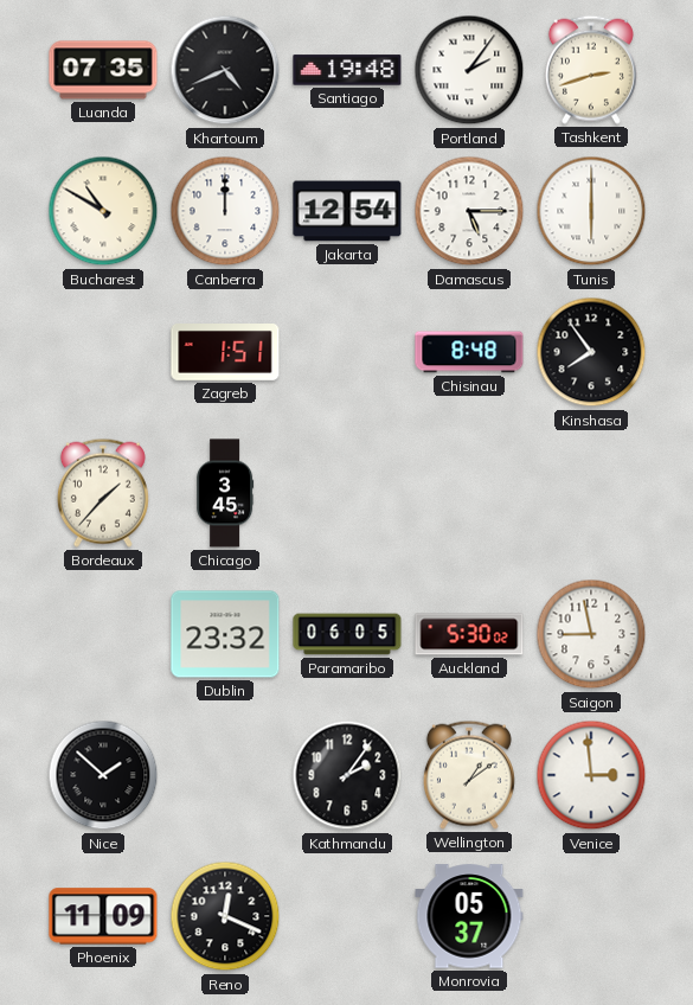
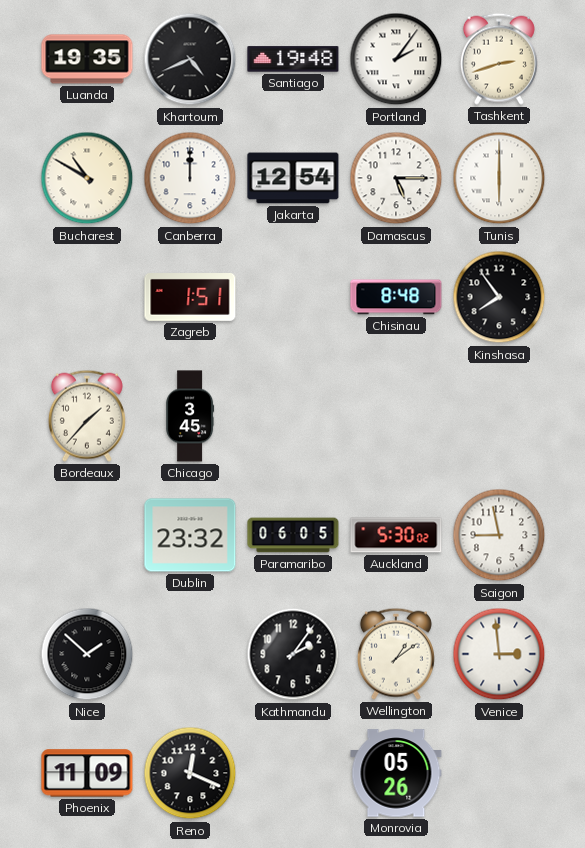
Luanda: 07:35 -> 19:35 (87, 59)
Monrovia: 05:37 -> 05:26 (396, 773)
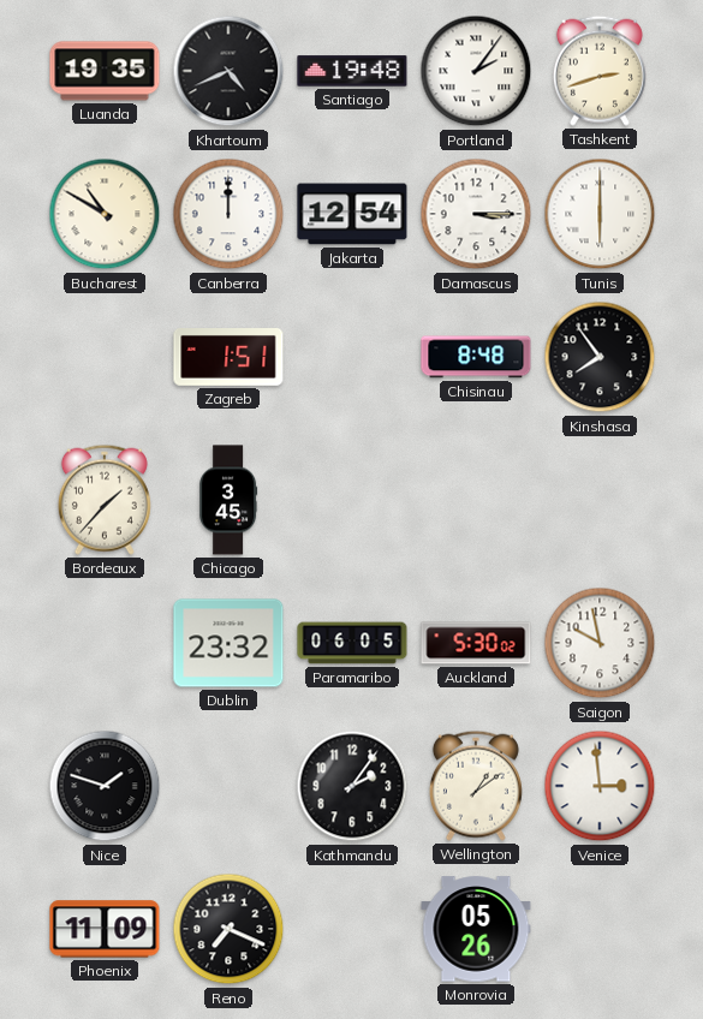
Damascus: 5:15 -> 3:15 (476, 214)
Saigon: 8:58 -> 9:58 (600, 643)
Nice: 1:52 -> 1:48 (105, 786)
Reno: 12:19 -> 7:19 (228, 929)
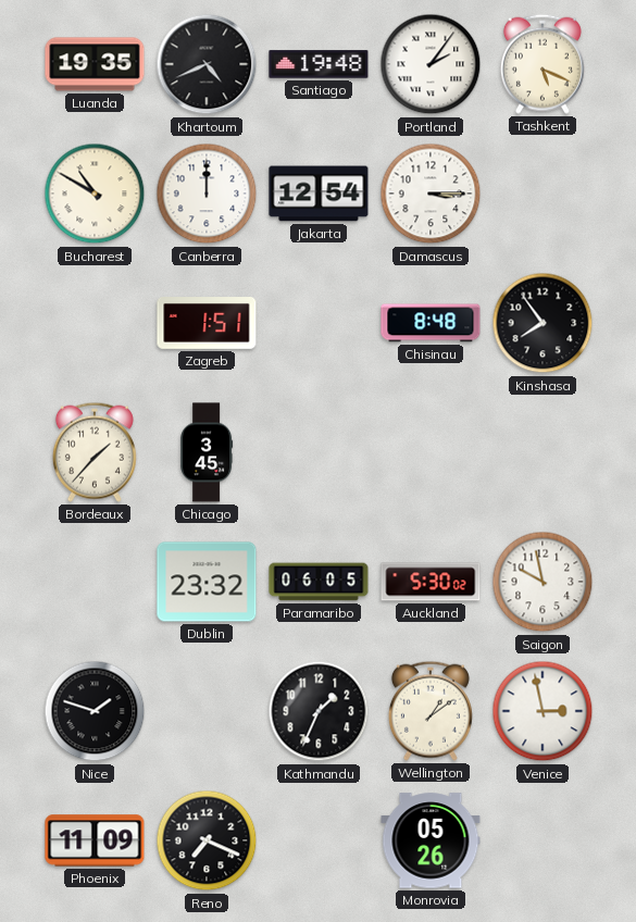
Tashkent: 2:42 -> 5:19 (543, 64)
Tunis: 6:00 -> none (600, 214)
Kathmandu: 2:06 -> 1:34 (319, 711)
Venice: 2:59 -> 2:58 (543, 711)
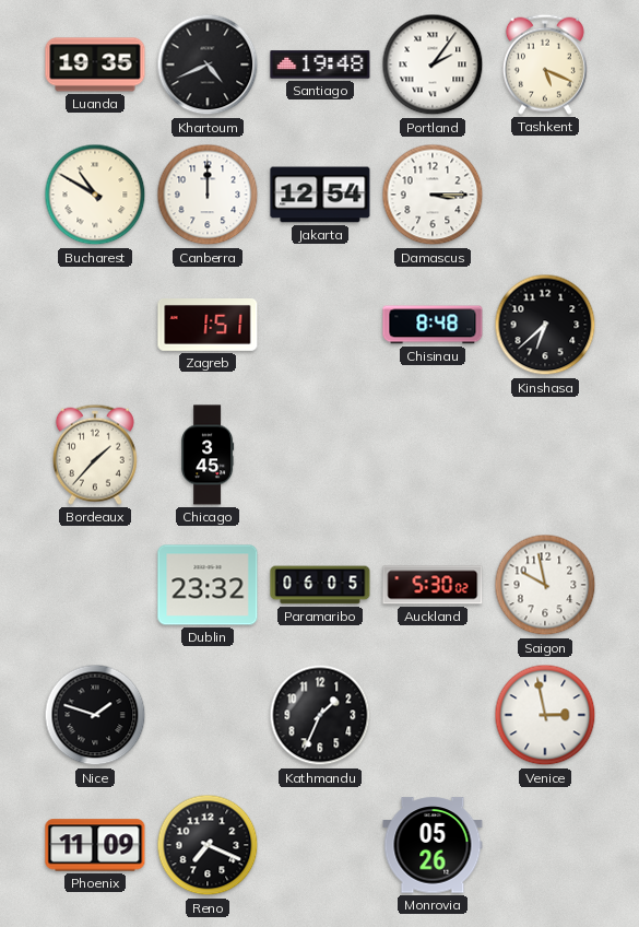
Kinshasa: 7:54 -> 6:38 (545, 325)
Wellington: 1:09 -> none (431, 711)
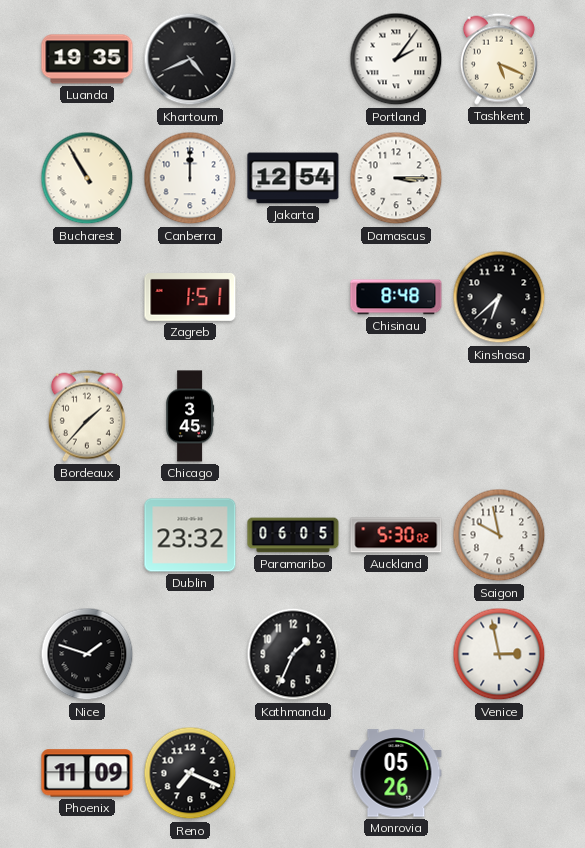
Santiago: 19:48 -> none (320, 64)
Bucharest: 10:50 -> 10:55 (87, 178)
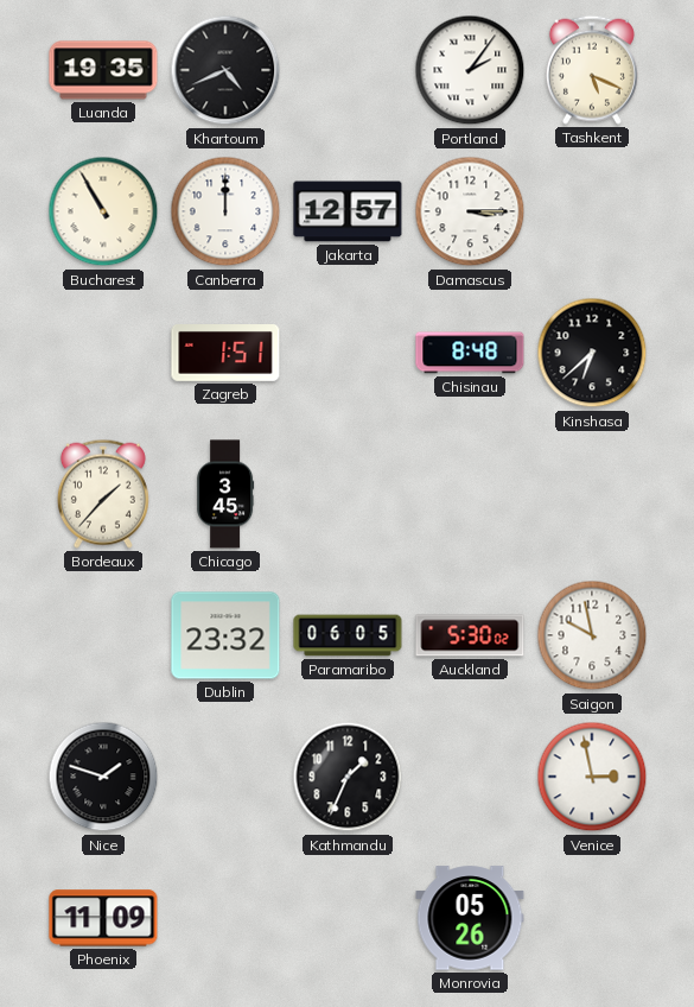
Jakarta: 12:54 -> 12:57 (348, 211)
Reno: 7:19 -> none (190, 773)
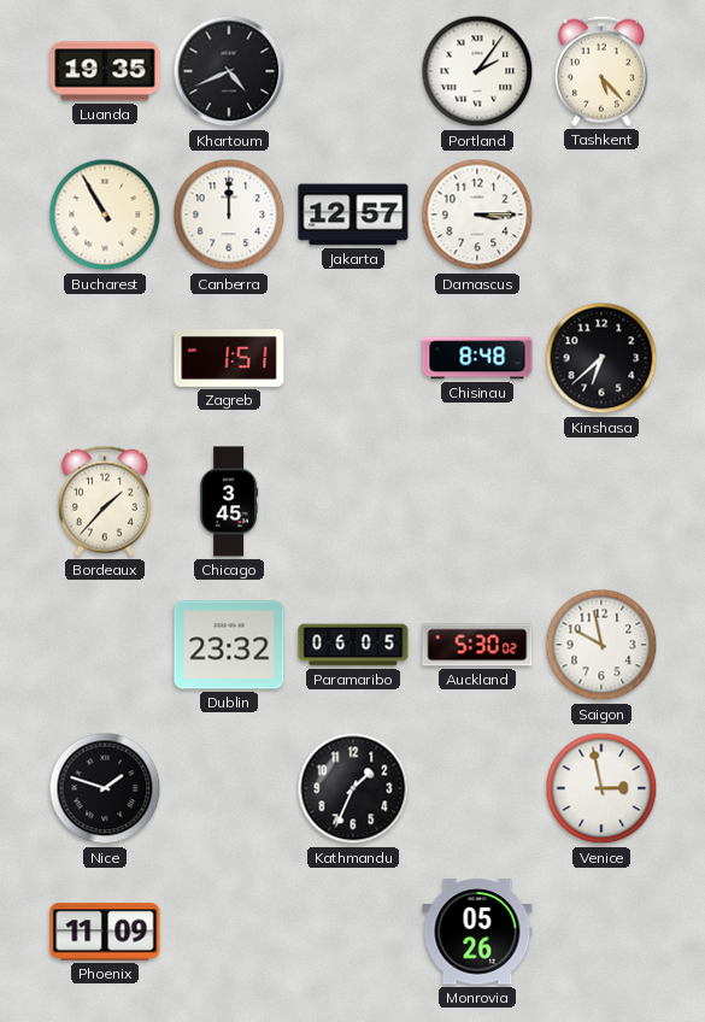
Tashkent: 5:19 -> 5:23 (601, 71)
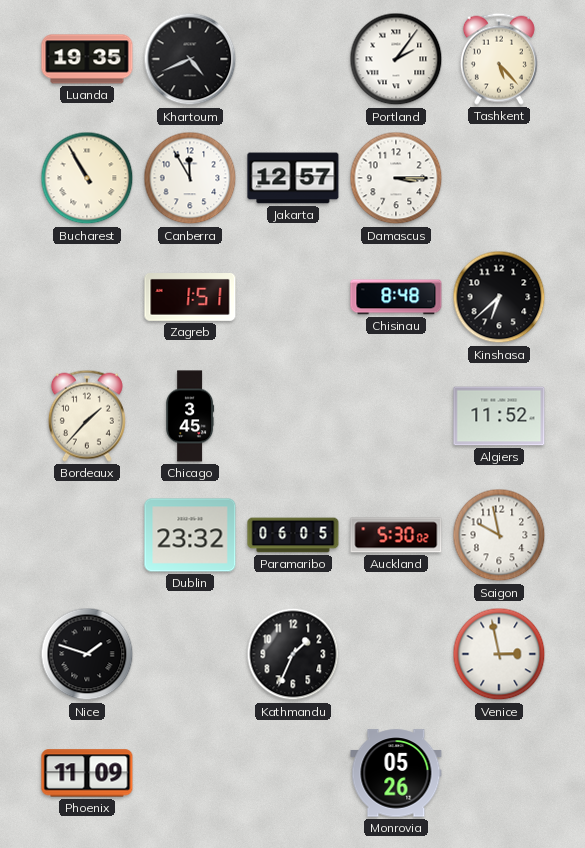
Canberra: 12:00 -> 11:55 (190, 178)
Algiers: none -> 11:52 (499, 416)
